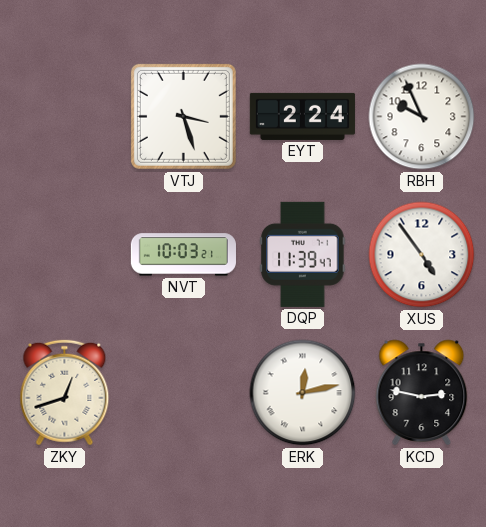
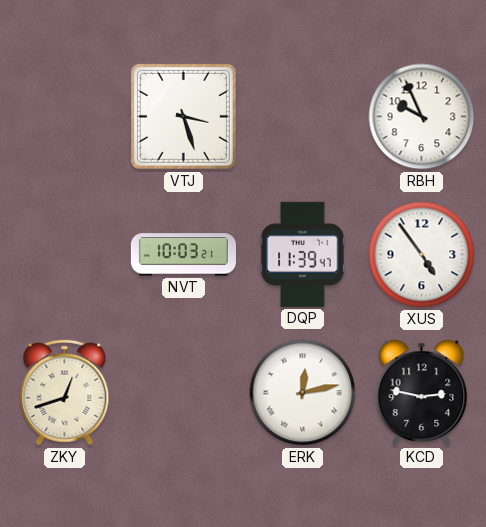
EYT: 2:24 -> none (302, 116)
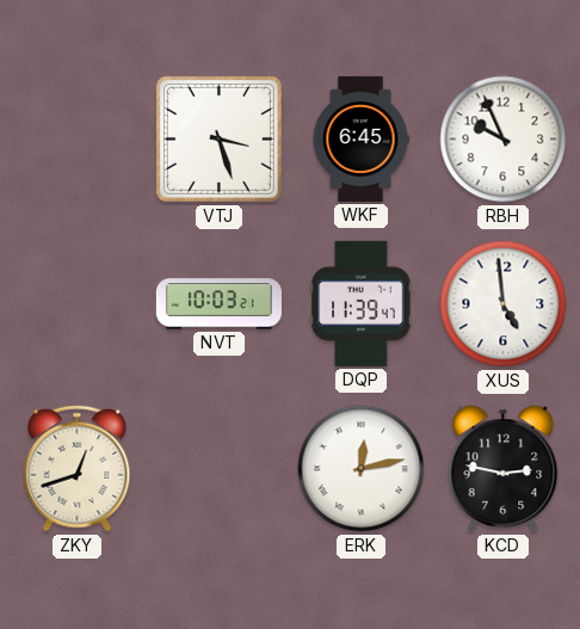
WKF: none -> 6:45 (360, 138)
XUS: 4:54 -> 4:59 (504, 304)
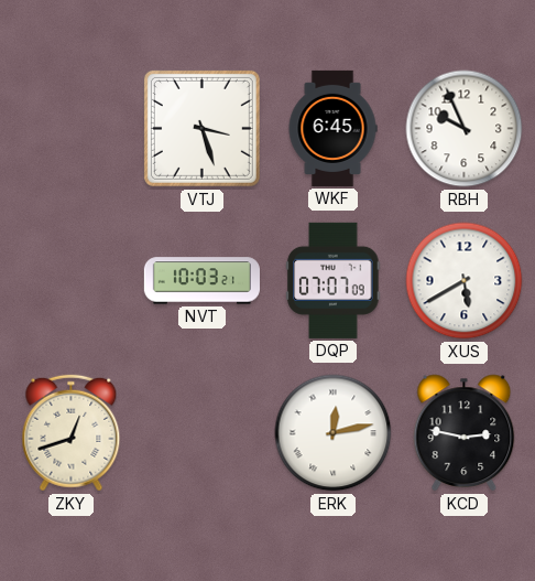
DQP: 11:39 -> 07:07 (334, 280)
XUS: 4:59 -> 5:40 (465, 281)
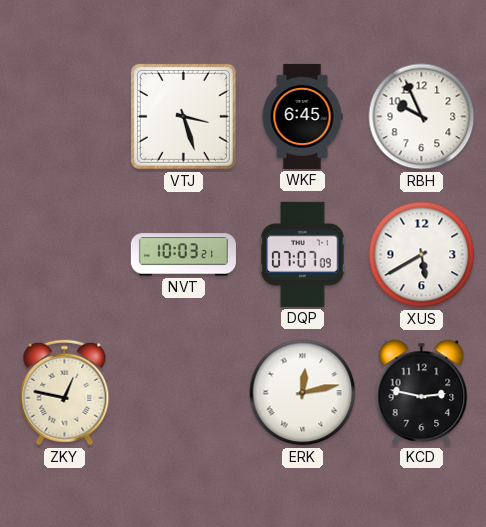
ZKY: 12:42 -> 12:47 (65, 393)
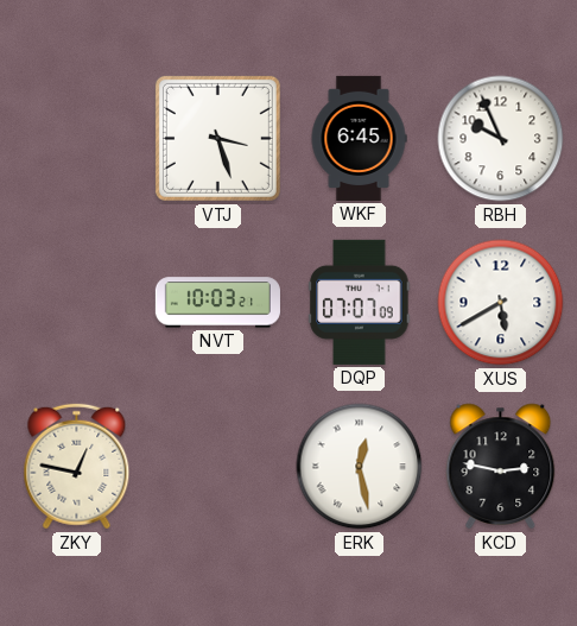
ERK: 12:13 -> 12:28 (360, 467)
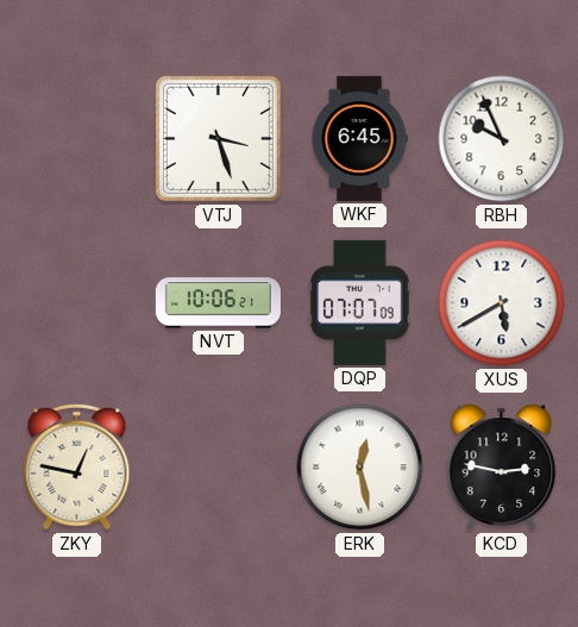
NVT: 10:03 -> 10:06 (218, 303)
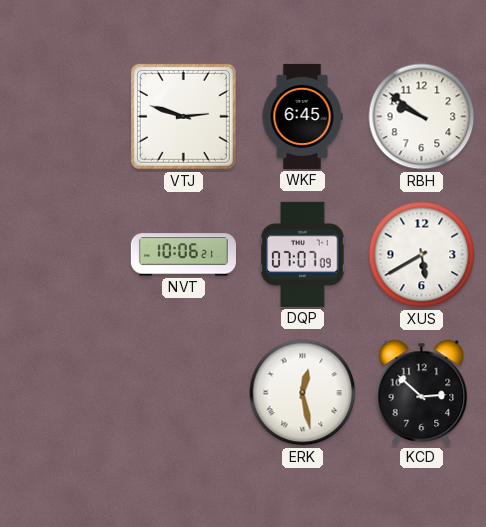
VTJ: 3:27 -> 2:48 (183, 116)
RBH: 9:56 -> 9:51 (422, 117)
ZKY: 12:47 -> none (77, 468)
KCD: 2:47 -> 2:52 (422, 393)
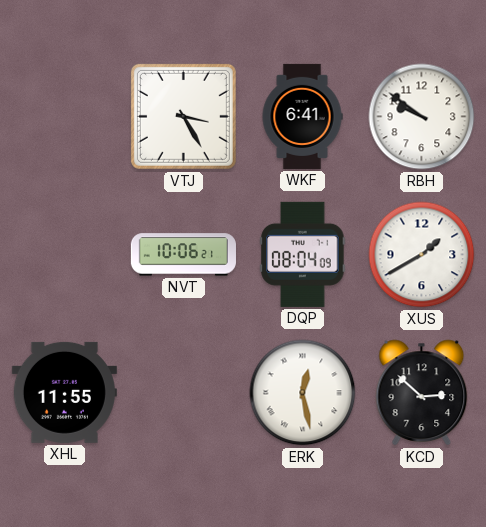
VTJ: 2:48 -> 3:25 (183, 116)
WKF: 6:45 -> 6:41 (302, 116)
DQP: 07:07 -> 08:04 (303, 254)
XUS: 5:40 -> 1:40 (422, 255)
XHL: none -> 11:55 (64, 392)
